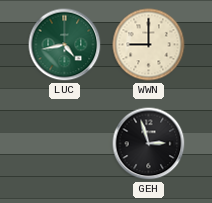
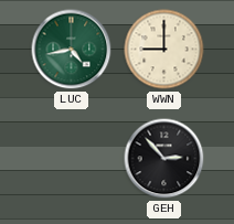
GEH: 2:57 -> 2:53 (164, 159)
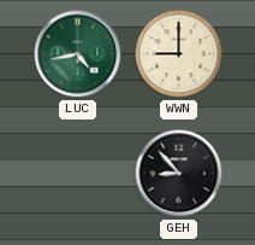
GEH: 2:53 -> 8:53 (179, 174)
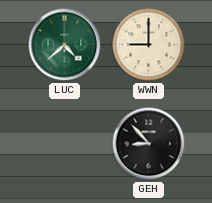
LUC: 4:43 -> 4:38 (65, 45)
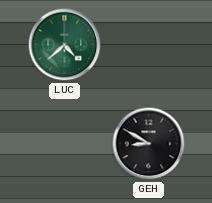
WWN: 9:00 -> none (149, 45)
GEH: 8:53 -> 8:50 (149, 144)
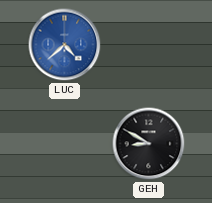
LUC dial: green -> blue (65, 45)
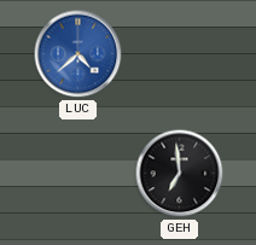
GEH: 8:50 -> 6:59 (180, 174)
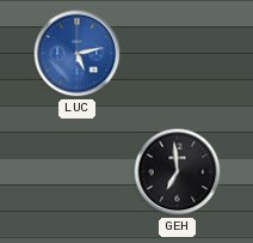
LUC: 4:38 -> 5:13 (78, 54)
